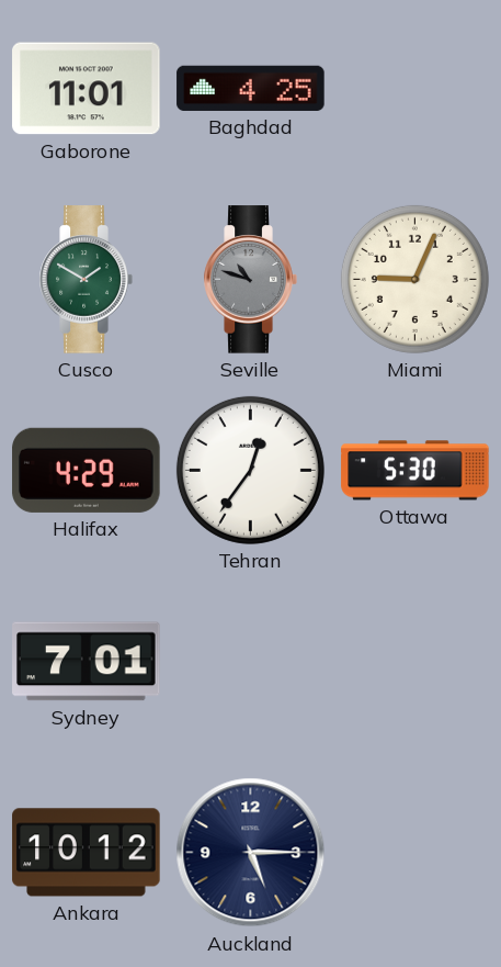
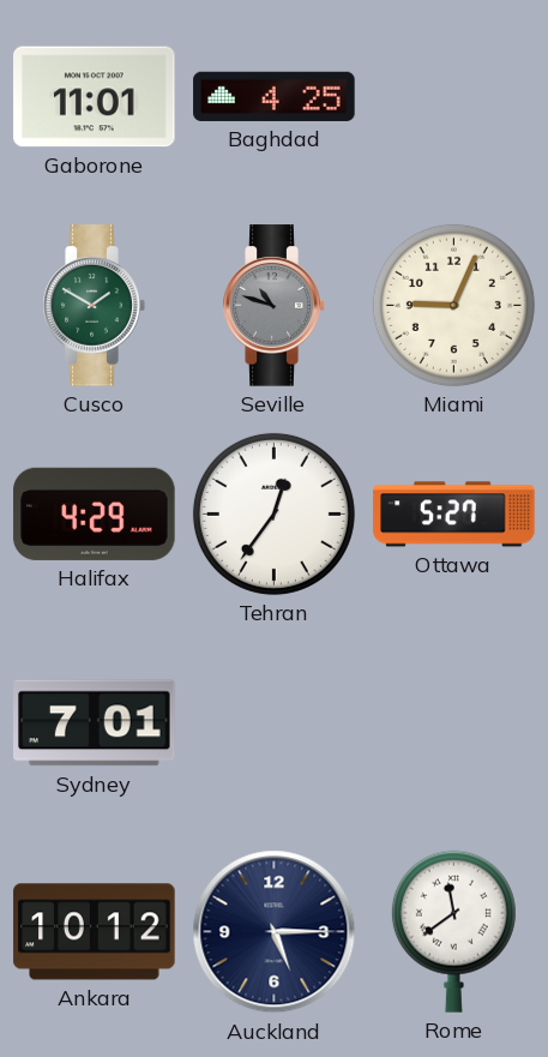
Ottawa: 5:30 -> 5:27 (454, 515)
Rome: none -> 11:39 (453, 931)
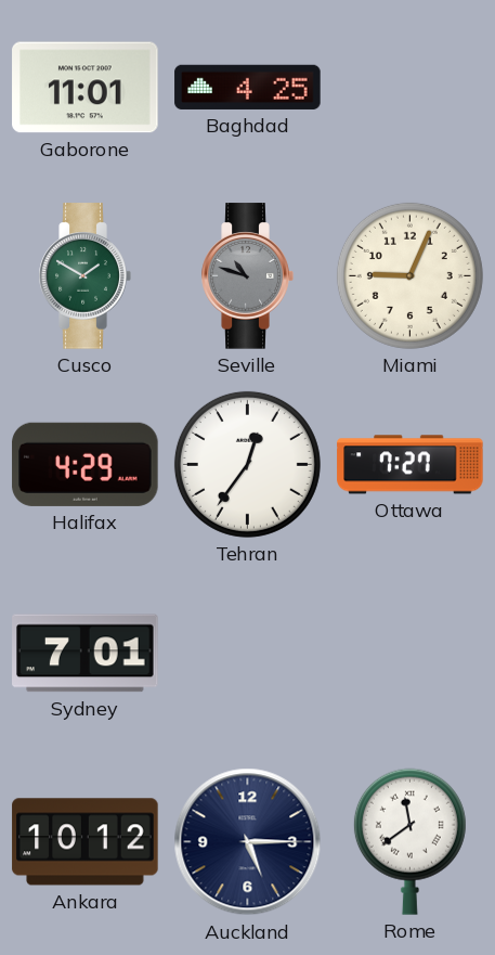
Ottawa: 5:27 -> 7:27 (411, 465)
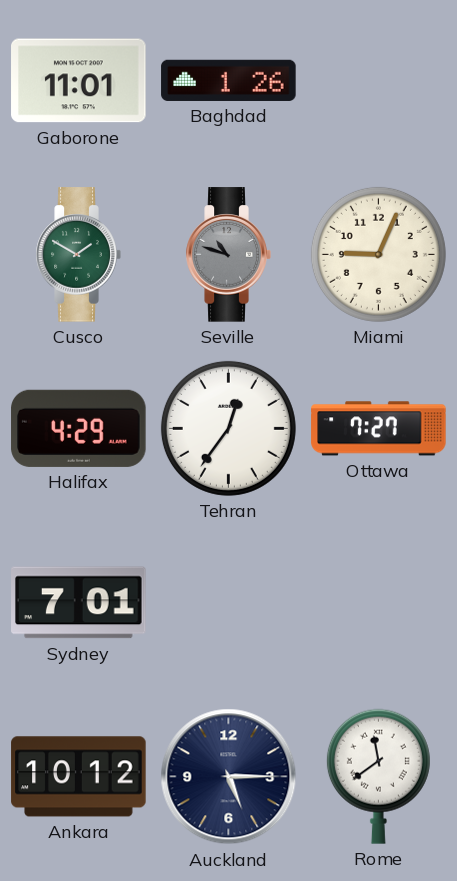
Baghdad: 4:25 -> 1:26 (229, 80)
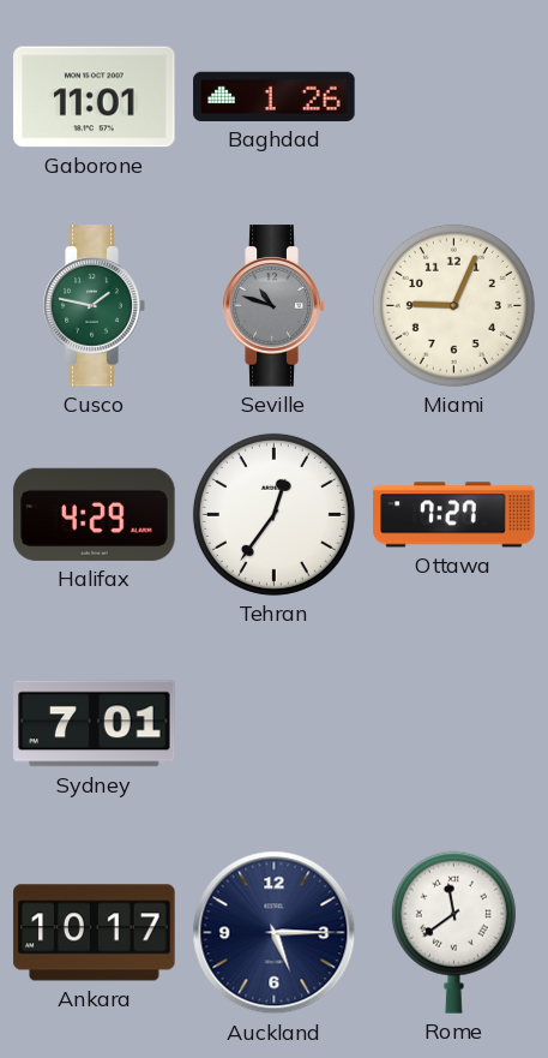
Cusco: 1:50 -> 1:47 (94, 306)
Ankara: 10:12 -> 10:17 (95, 933)
